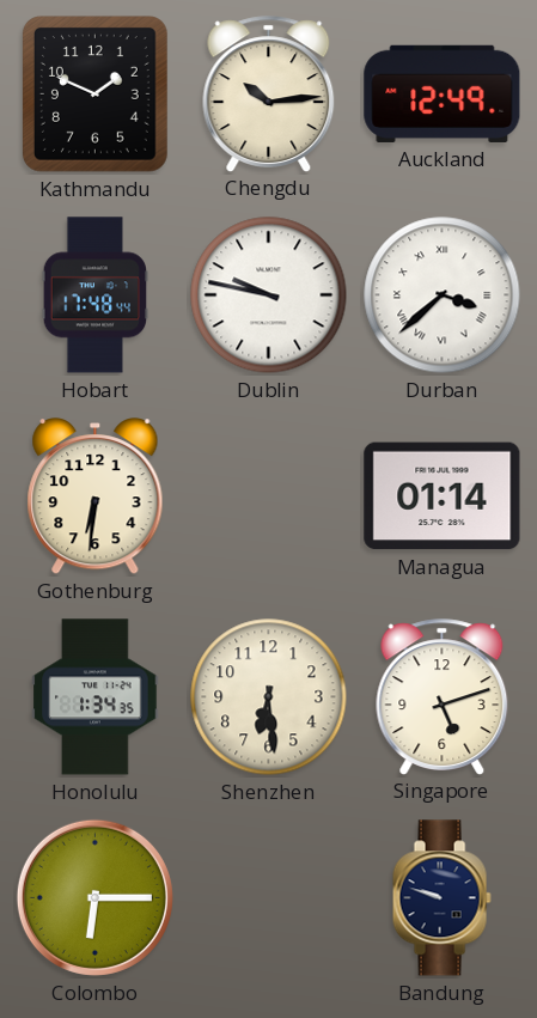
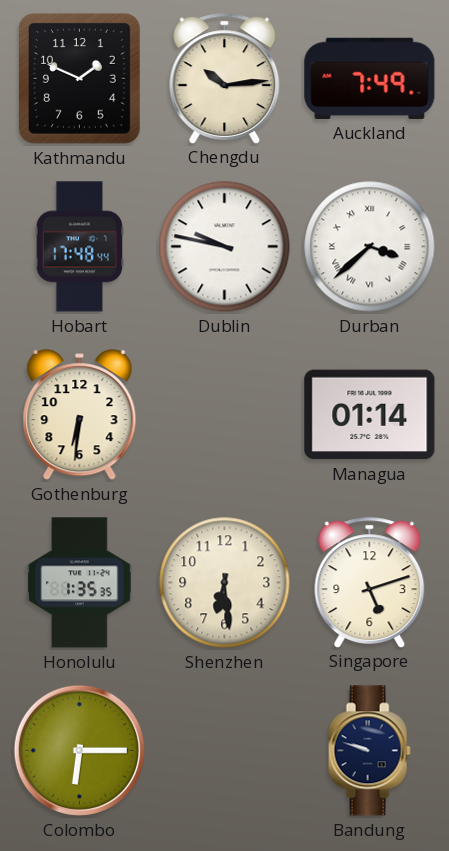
Auckland: 12:49 -> 7:49 (370, 78)
Honolulu: 1:34 -> 1:35 (80, 583)
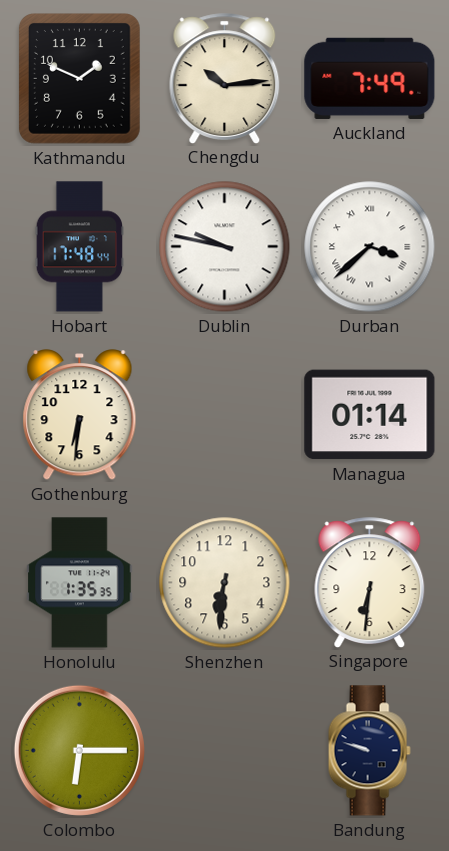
Shenzhen: 6:29 -> 6:31 (225, 583)
Singapore: 5:12 -> 6:31 (370, 582)
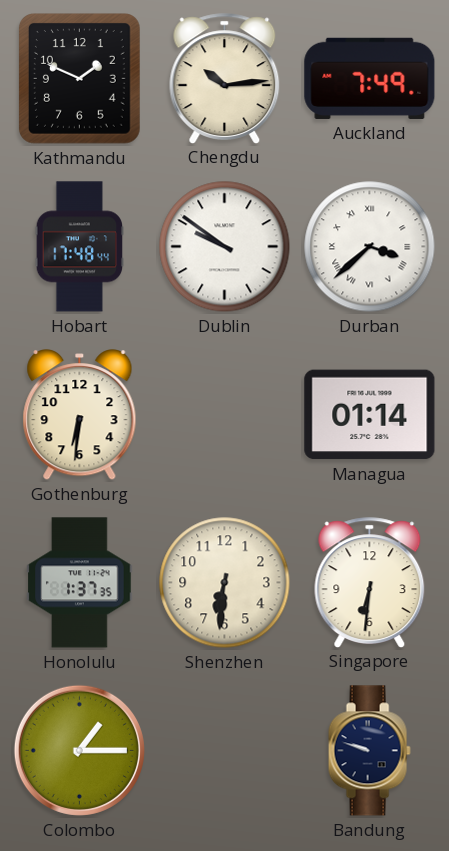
Dublin: 9:47 -> 9:51 (225, 247)
Honolulu: 1:35 -> 1:37 (80, 583)
Colombo: 6:15 -> 1:15 (79, 750)
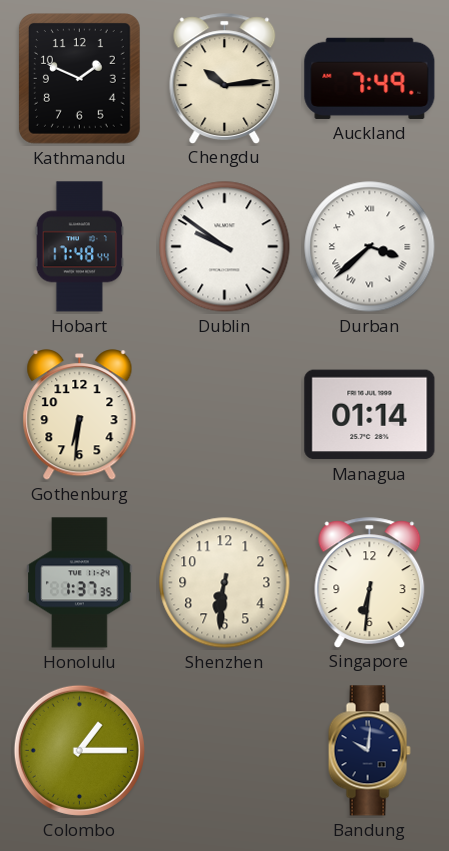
Bandung: 9:48 -> 10:01 (369, 751)
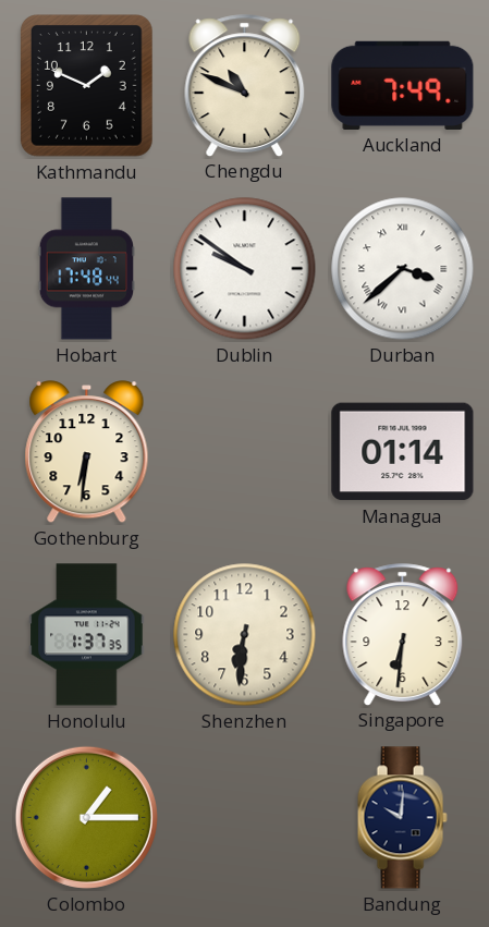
Chengdu: 10:14 -> 10:49 (245, 85)
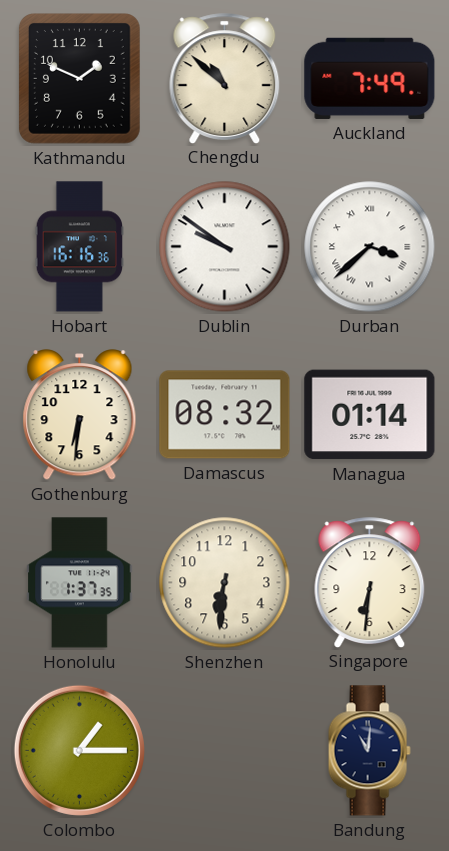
Chengdu: 10:49 -> 10:52 (225, 78)
Hobart: 17:48 -> 16:16 (80, 247)
Damascus: none -> 08:32 (225, 415)
Bandung: 10:01 -> 11:01 (369, 751)
